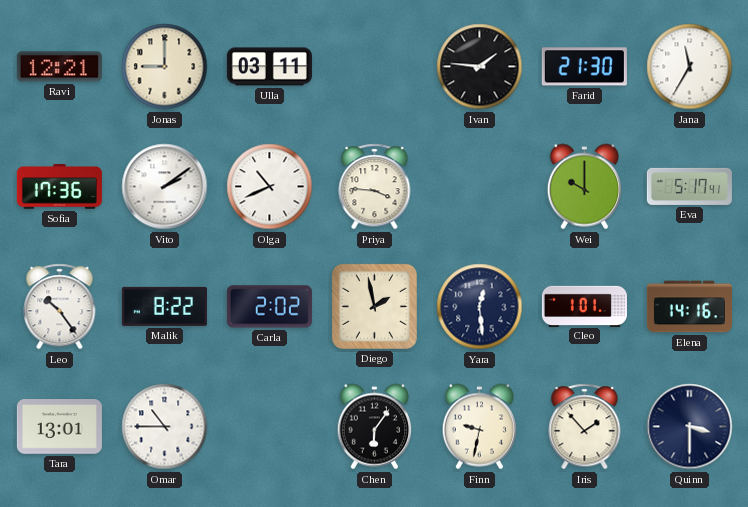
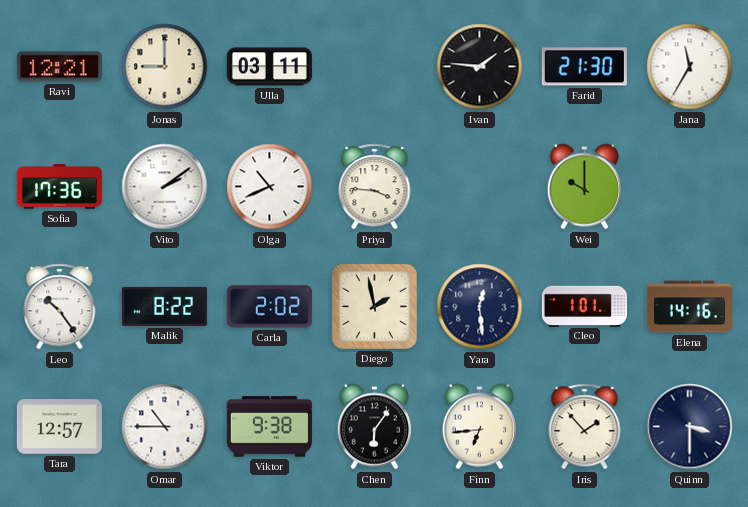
Eva: 5:17 -> none (689, 186)
Tara: 13:01 -> 12:57 (59, 427)
Viktor: none -> 9:38 (269, 427)
Finn: 9:32 -> 6:44 (480, 427)
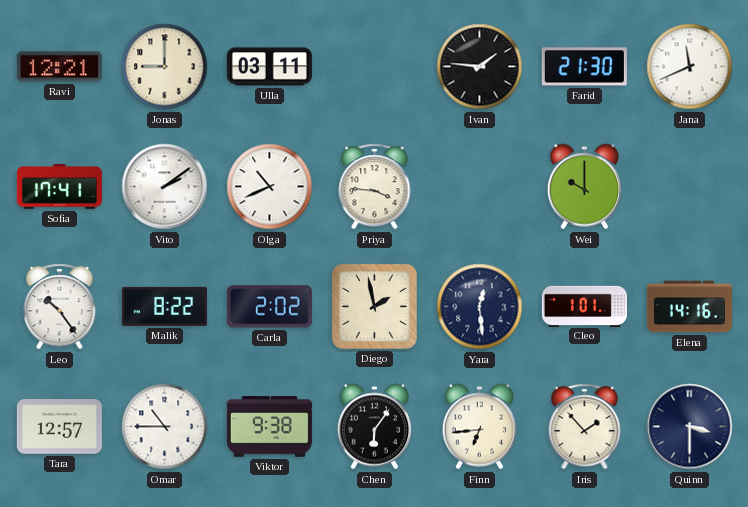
Jana: 11:35 -> 11:41 (690, 67)
Sofia: 17:36 -> 17:41 (59, 187)
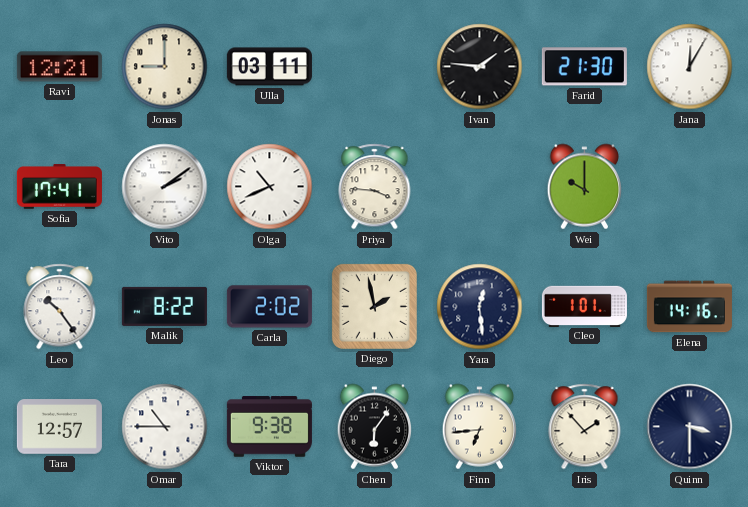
Jana: 11:41 -> 12:05 (690, 67)
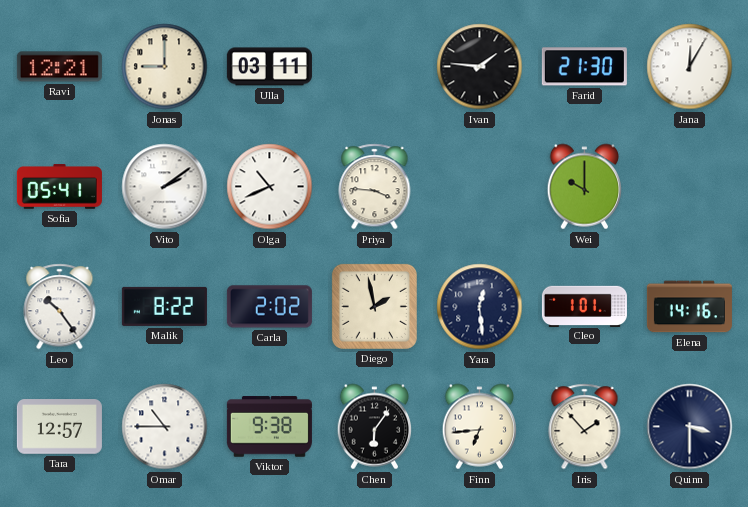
Sofia: 17:41 -> 05:41 (59, 187)
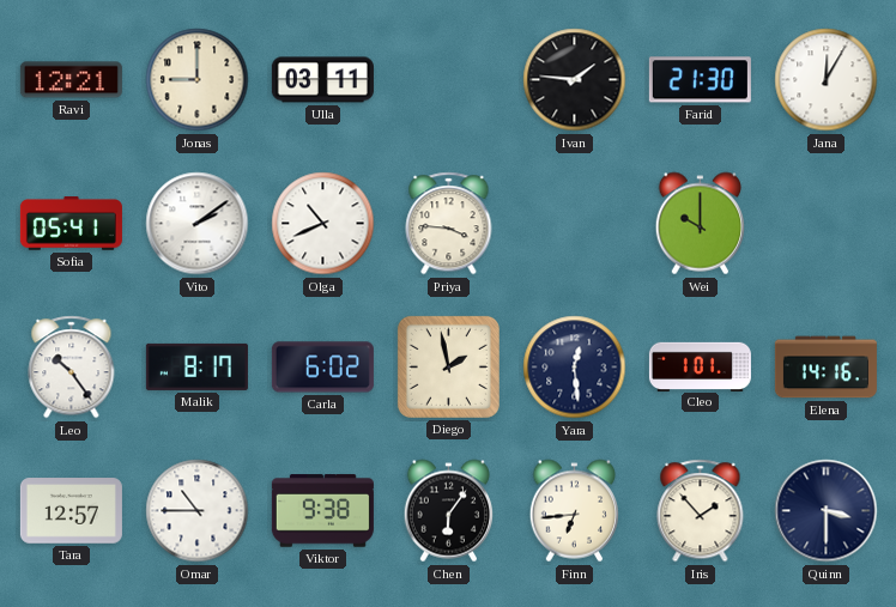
Malik: 8:22 -> 8:17 (196, 366)
Carla: 2:02 -> 6:02 (322, 368)
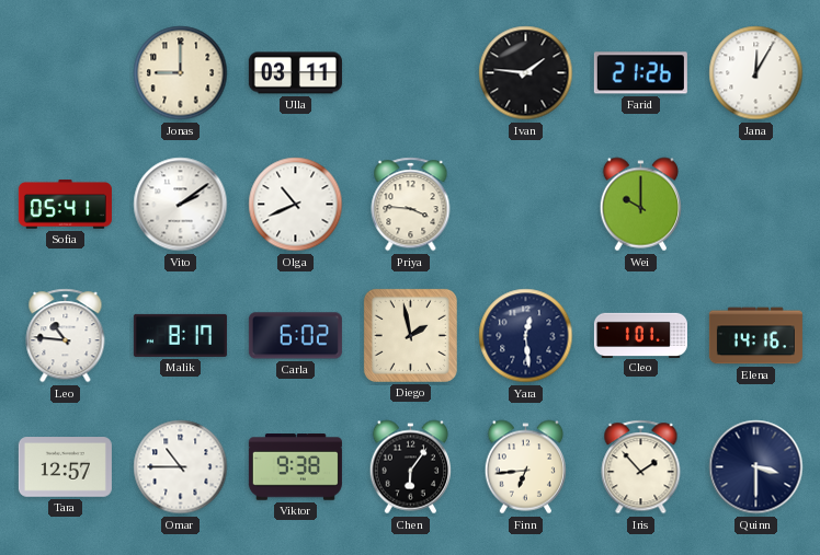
Ravi: 12:21 -> none (71, 80)
Farid: 21:30 -> 21:26 (640, 73)
Leo: 10:24 -> 10:46 (66, 336)
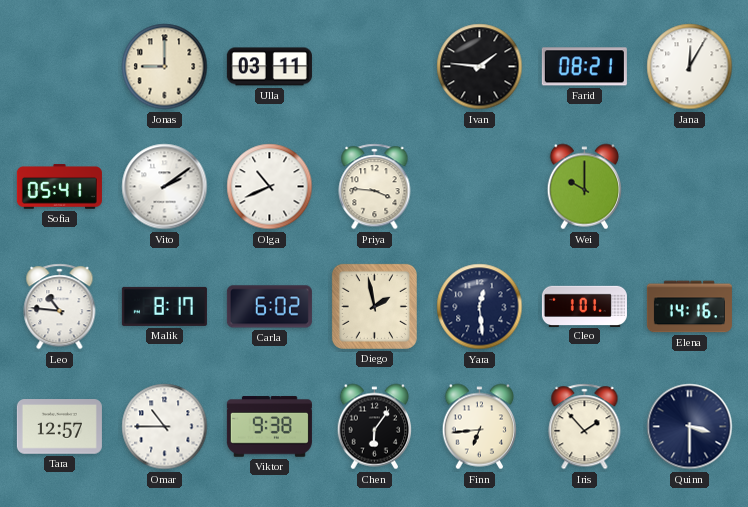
Farid: 21:26 -> 08:21 (584, 67)
